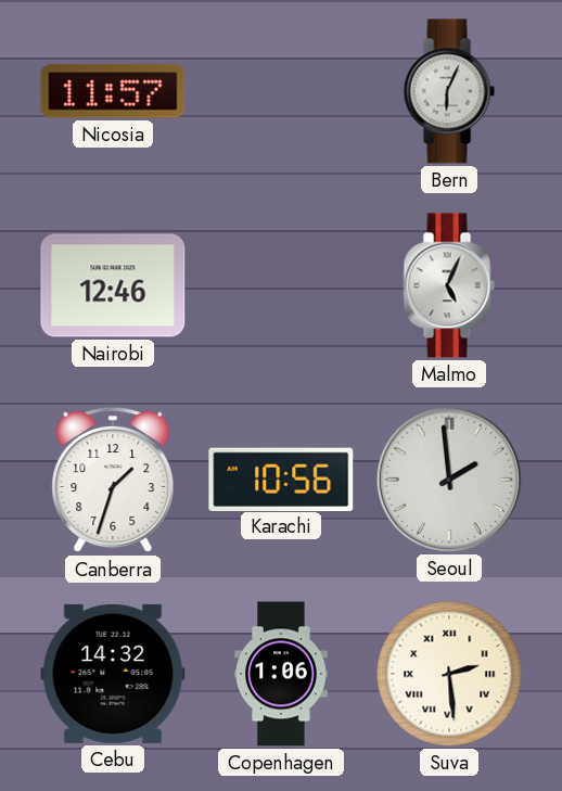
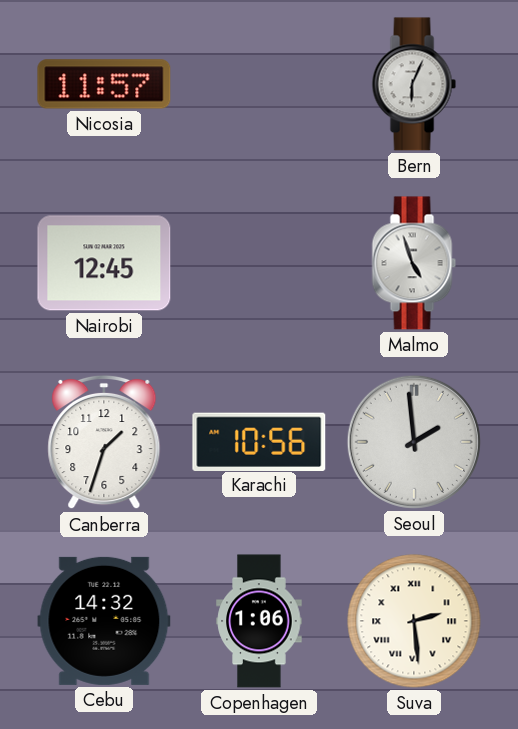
Nairobi: 12:46 -> 12:45 (104, 263)
Malmo: 5:04 -> 4:57 (414, 263)
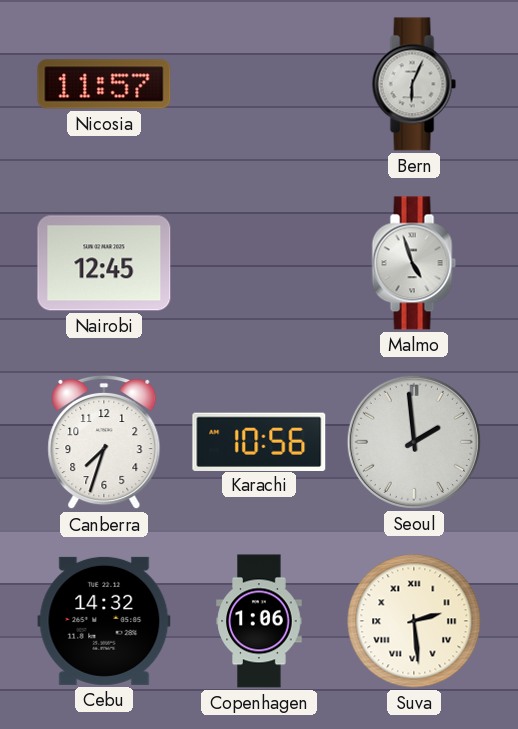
Canberra: 1:33 -> 7:33 (104, 442)
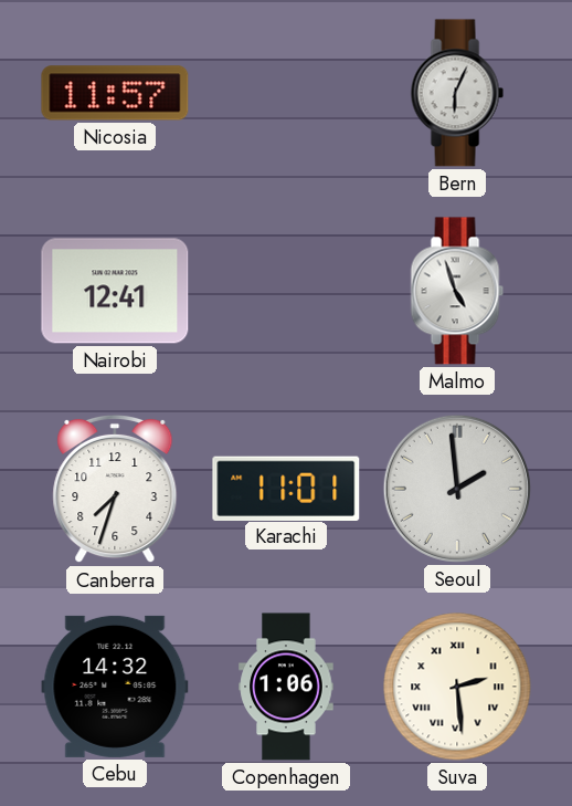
Nairobi: 12:45 -> 12:41 (115, 291)
Karachi: 10:56 -> 11:01 (286, 488)
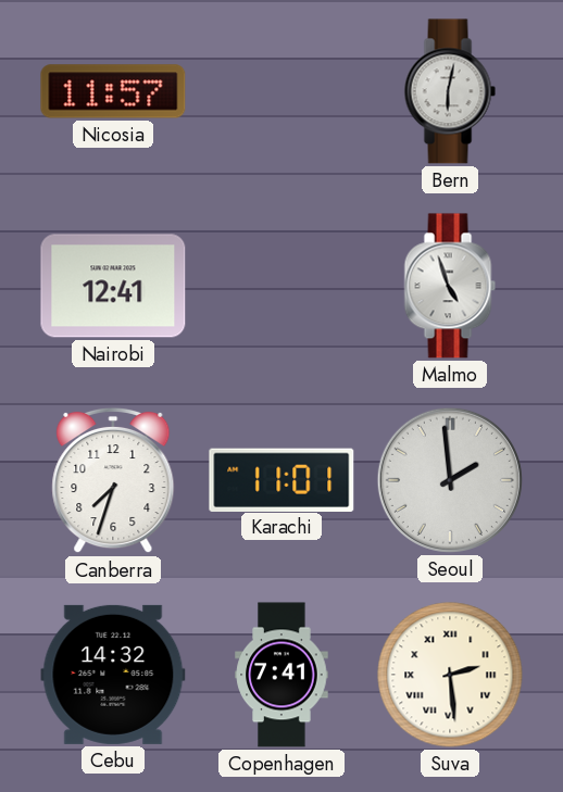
Bern: 6:04 -> 6:02 (450, 91)
Copenhagen: 1:06 -> 7:41 (281, 675)
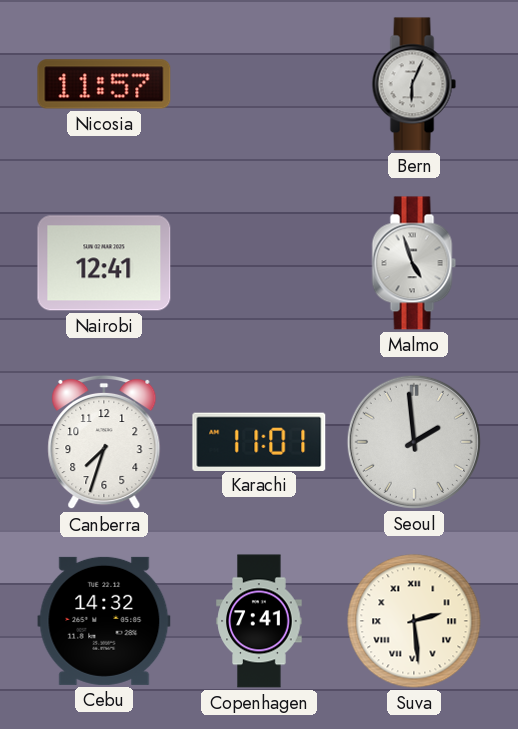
Bern: 6:02 -> 6:04 (414, 84)
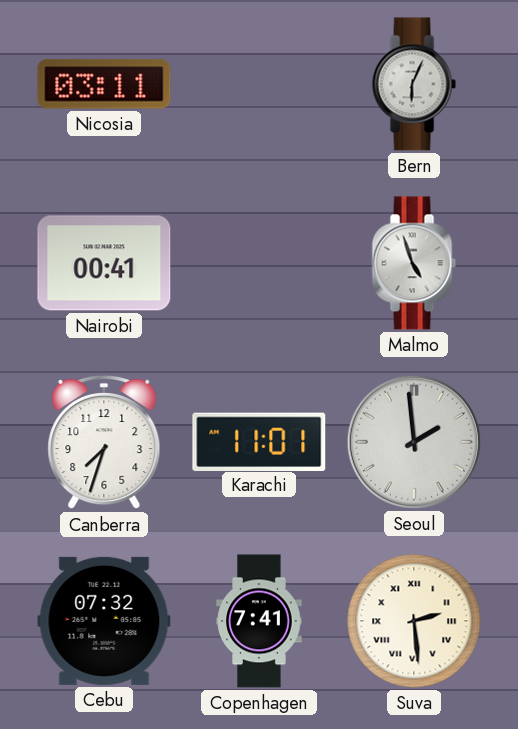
Nicosia: 11:57 -> 03:11 (104, 84)
Nairobi: 12:41 -> 00:41 (104, 263)
Cebu: 14:32 -> 07:32 (104, 621)
